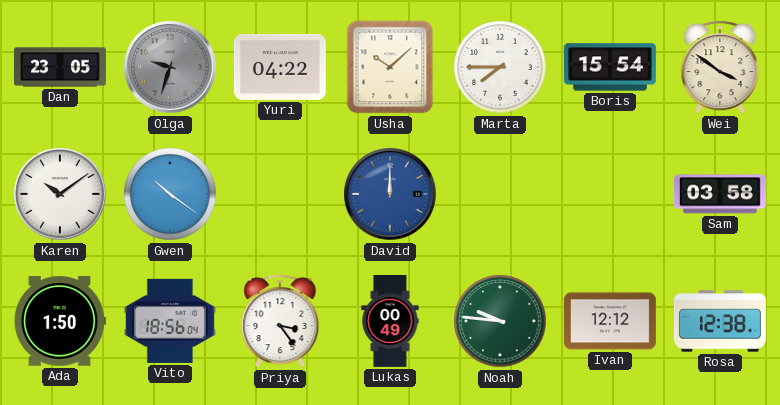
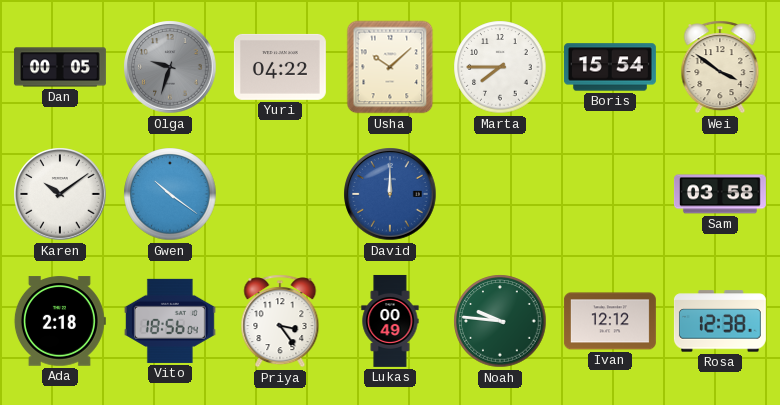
Dan: 23:05 -> 00:05 (60, 67)
Ada: 1:50 -> 2:18 (60, 321)
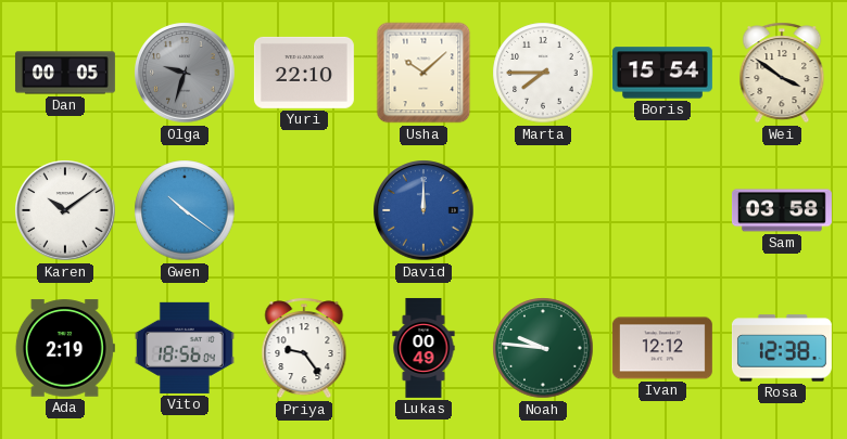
Yuri: 04:22 -> 22:10 (304, 73)
Ada: 2:18 -> 2:19 (65, 348)
Priya: 3:24 -> 9:24 (304, 348)
